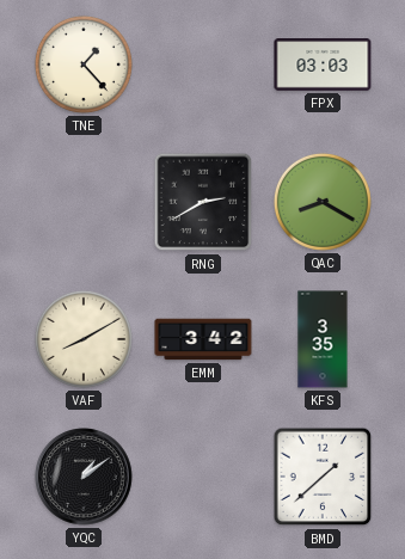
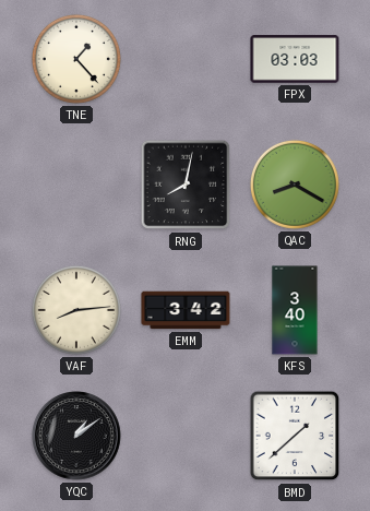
RNG: 2:40 -> 8:02 (186, 185)
VAF: 8:10 -> 8:14 (76, 310)
KFS: 3:35 -> 3:40 (295, 310)
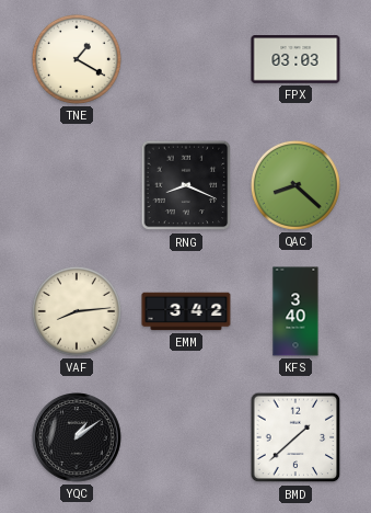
TNE: 1:23 -> 1:20 (77, 59)
RNG: 8:02 -> 8:19 (186, 185)
QAC: 8:20 -> 8:22 (295, 185)
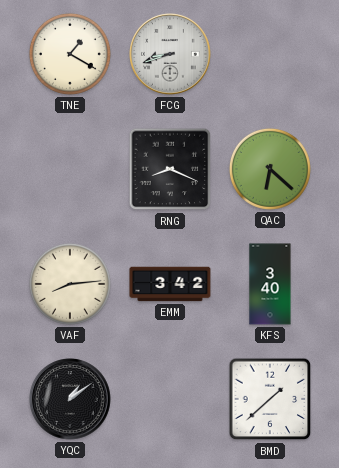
FCG: none -> 8:42 (171, 55)
FPX: 03:03 -> none (295, 59)
QAC: 8:22 -> 6:22 (270, 169)
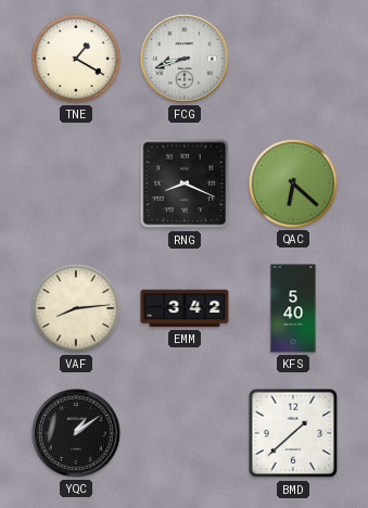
KFS: 3:40 -> 5:40 (293, 308)
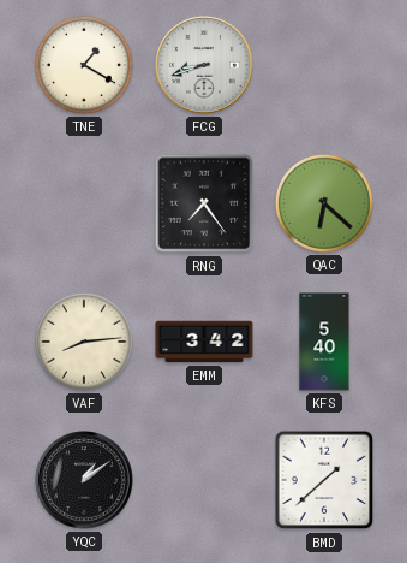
RNG: 8:19 -> 7:24 (204, 203)
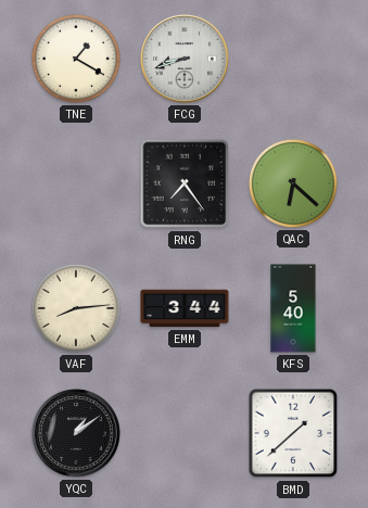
EMM: 3:42 -> 3:44 (185, 308)
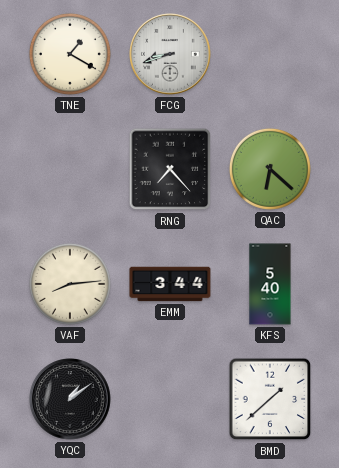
RNG: 7:24 -> 7:23 (170, 169)
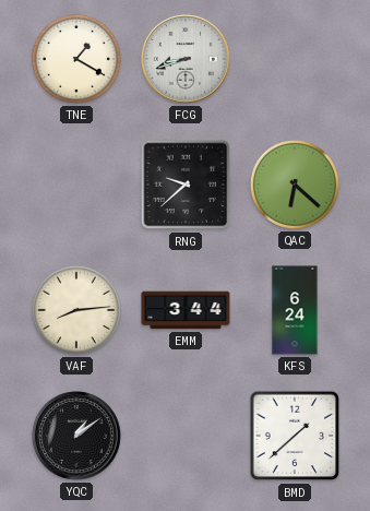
RNG: 7:23 -> 9:38 (186, 185)
KFS: 5:40 -> 6:24 (295, 310)
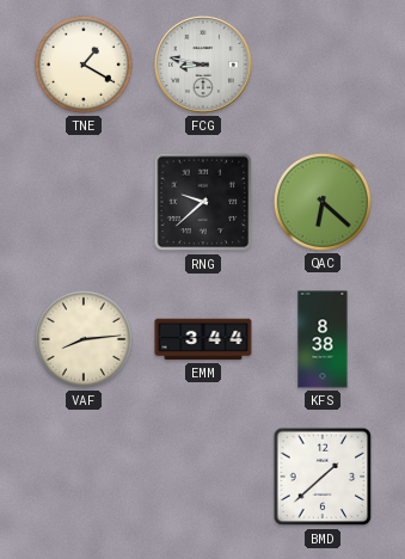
FCG: 8:42 -> 8:47 (204, 66)
KFS: 6:24 -> 8:38 (323, 339)
YQC: 1:09 -> none (77, 437)
